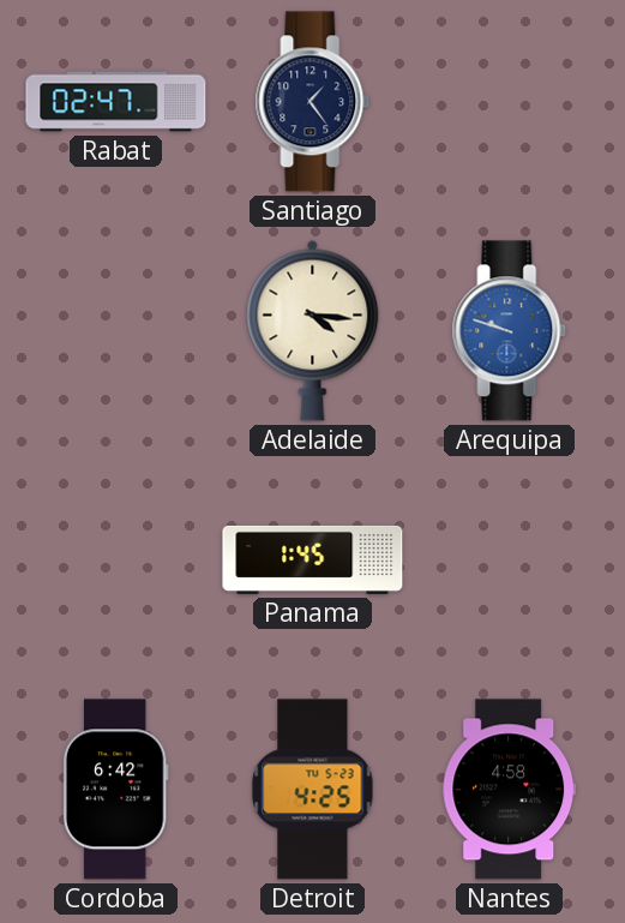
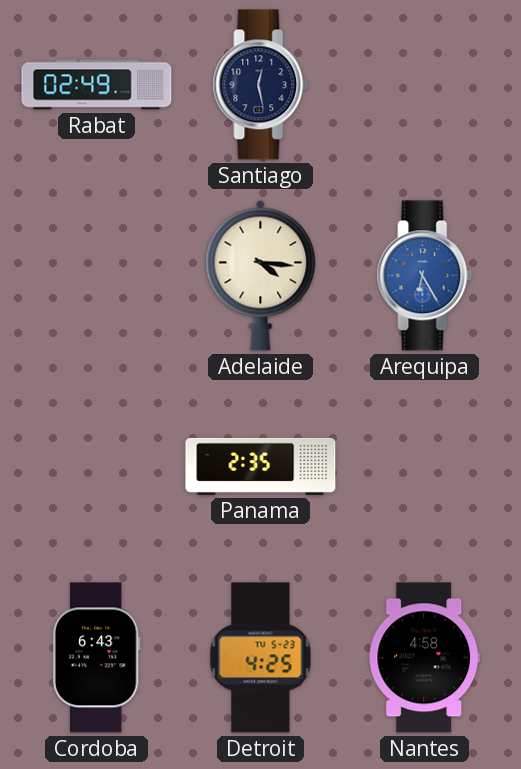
Rabat: 02:47 -> 02:49 (97, 85)
Santiago: 1:24 -> 12:28 (261, 85)
Arequipa: 9:48 -> 6:25 (425, 276)
Panama: 1:45 -> 2:35 (261, 466)
Cordoba: 6:42 -> 6:43 (96, 658)
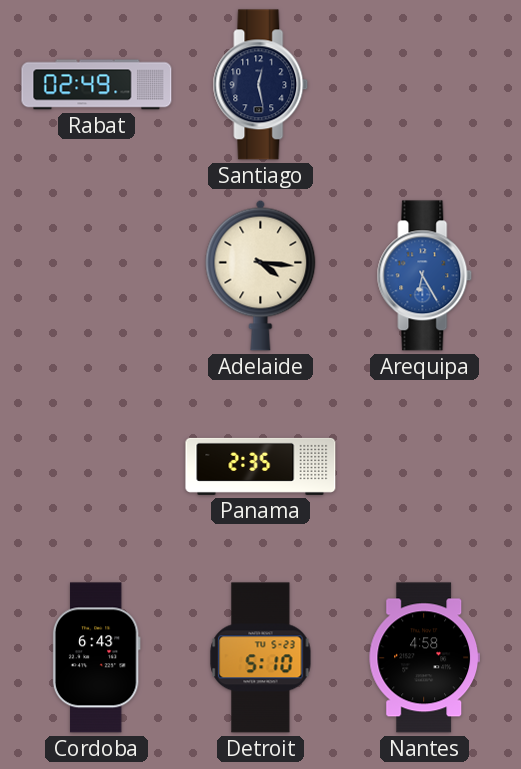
Detroit: 4:25 -> 5:10 (261, 658)
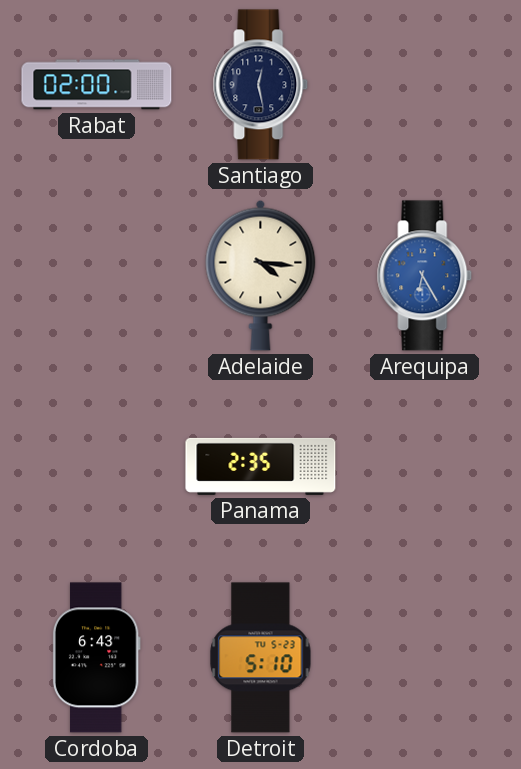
Rabat: 02:49 -> 02:00 (97, 85)
Nantes: 4:58 -> none (424, 658)
